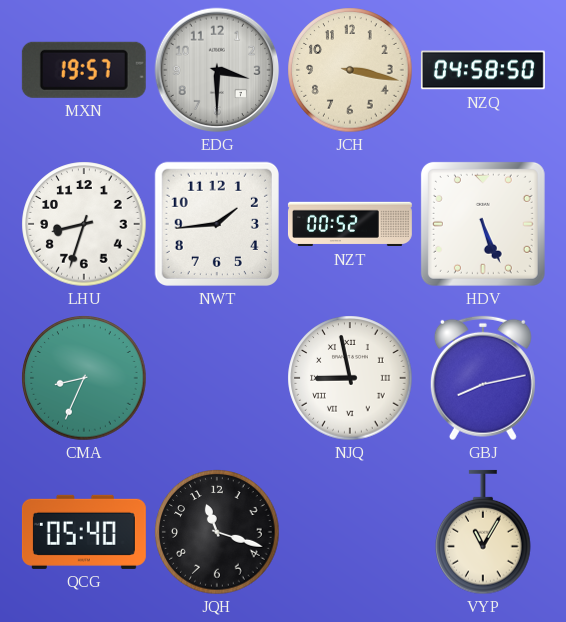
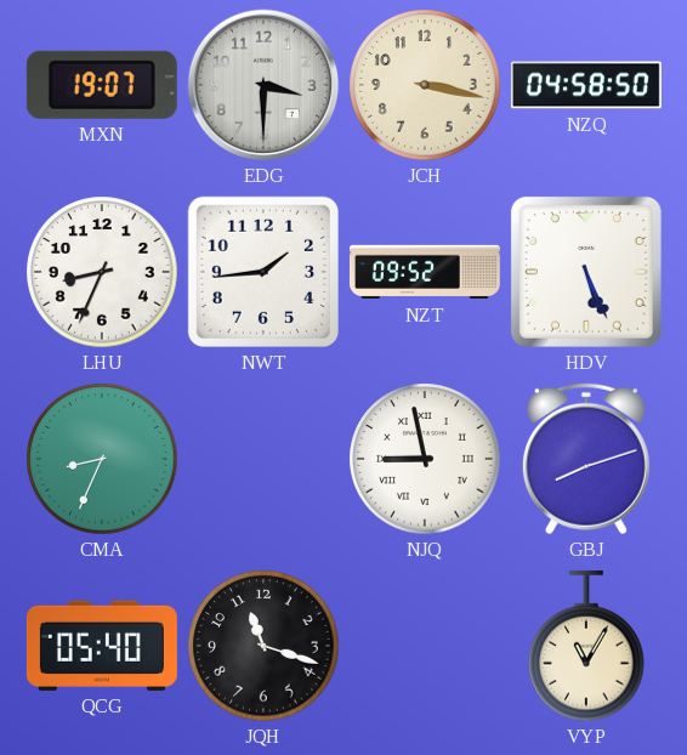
MXN: 19:57 -> 19:07 (102, 85)
LHU: 8:33 -> 8:34 (102, 272)
NZT: 00:52 -> 09:52 (425, 272)
GBJ: 8:13 -> 8:12 (586, 459)
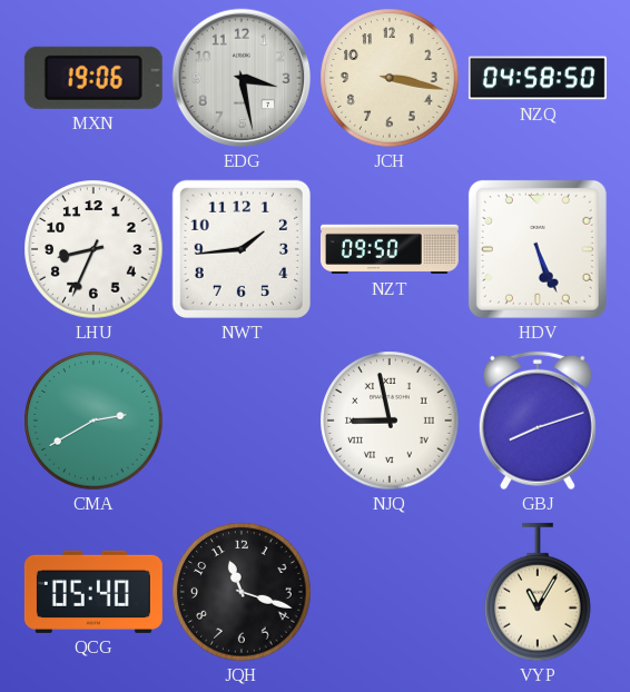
MXN: 19:07 -> 19:06 (93, 78)
EDG: 3:30 -> 3:28 (242, 78)
NZT: 09:52 -> 09:50 (390, 249)
CMA: 8:34 -> 2:40 (93, 421)
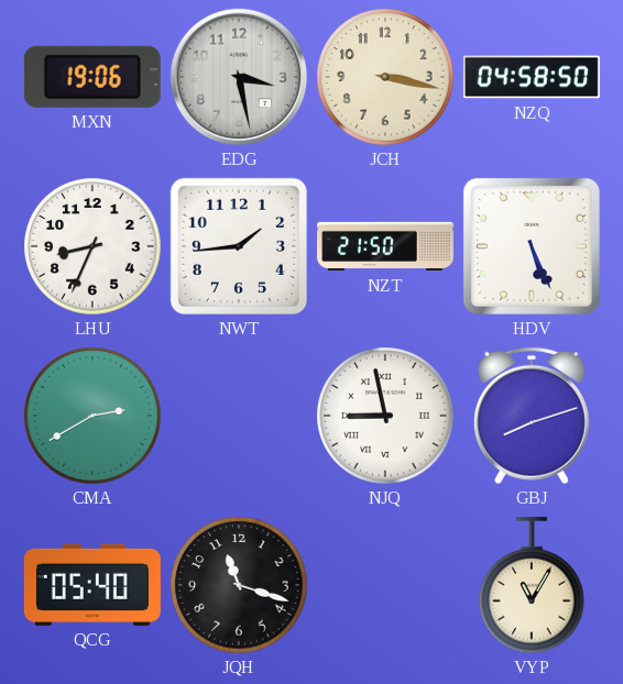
NZT: 09:50 -> 21:50 (385, 246)
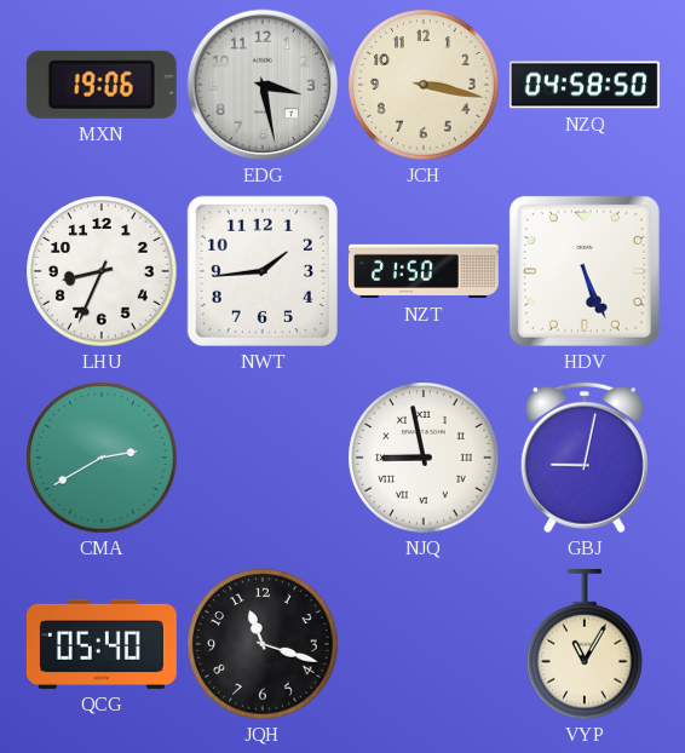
GBJ: 8:12 -> 9:02 (585, 458)
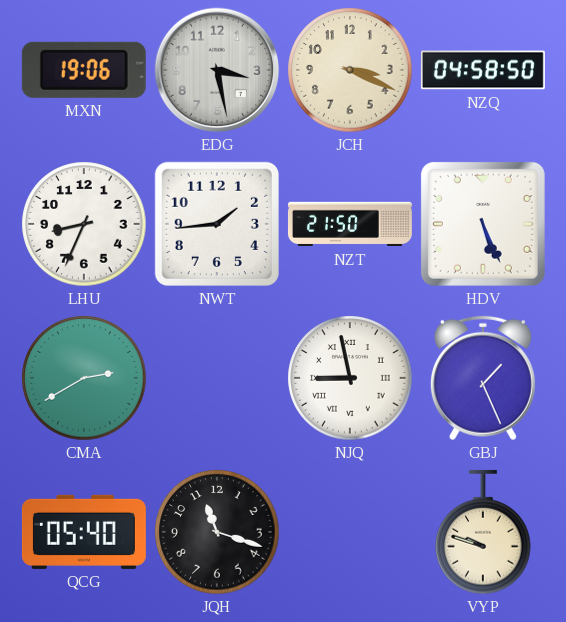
JCH: 3:17 -> 3:19 (350, 70)
GBJ: 9:02 -> 1:26 (483, 378)
VYP: 11:05 -> 9:48 (483, 532)
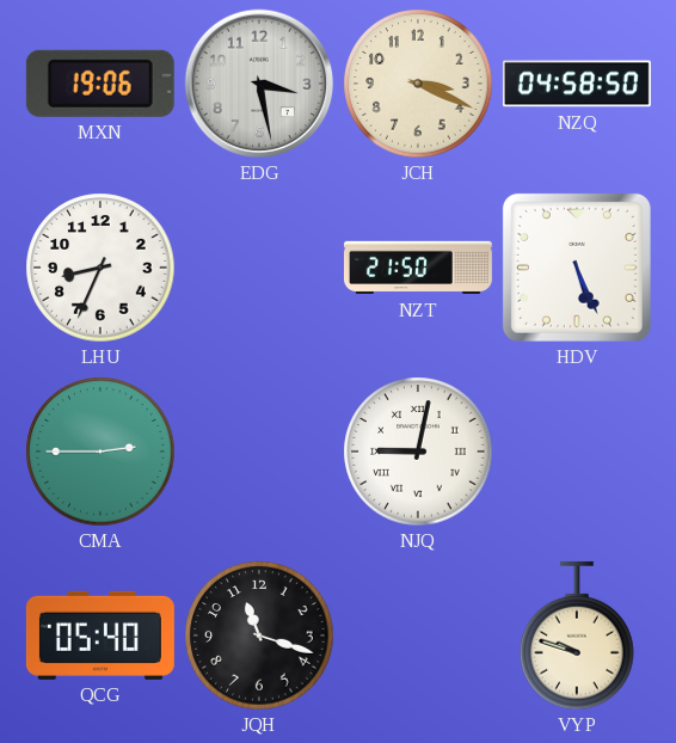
NWT: 1:44 -> none (217, 224)
CMA: 2:40 -> 2:45 (100, 452)
NJQ: 8:58 -> 9:02 (418, 452)
GBJ: 1:26 -> none (483, 378)
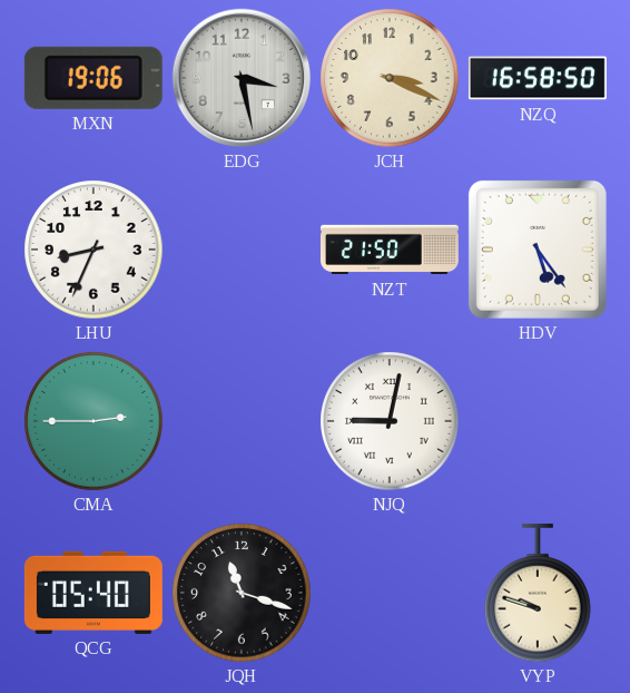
NZQ: 04:58 -> 16:58 (538, 78)
HDV: 5:26 -> 5:24 (538, 250)
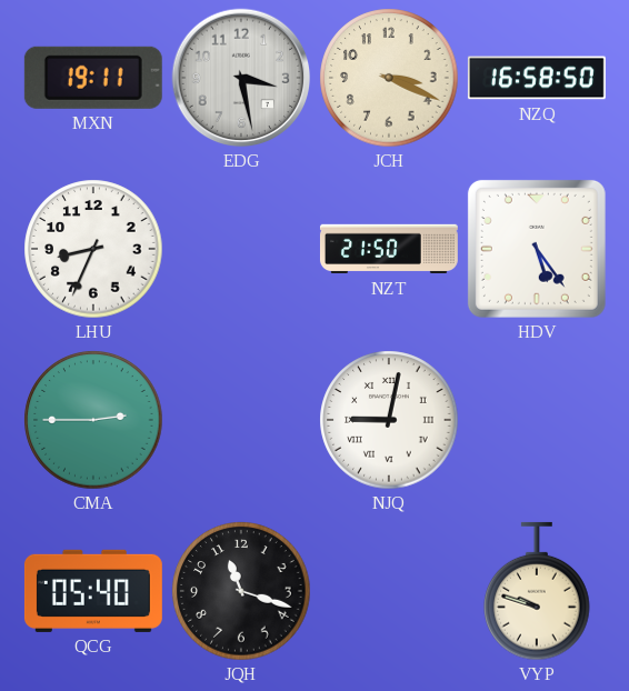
MXN: 19:06 -> 19:11 (93, 78)
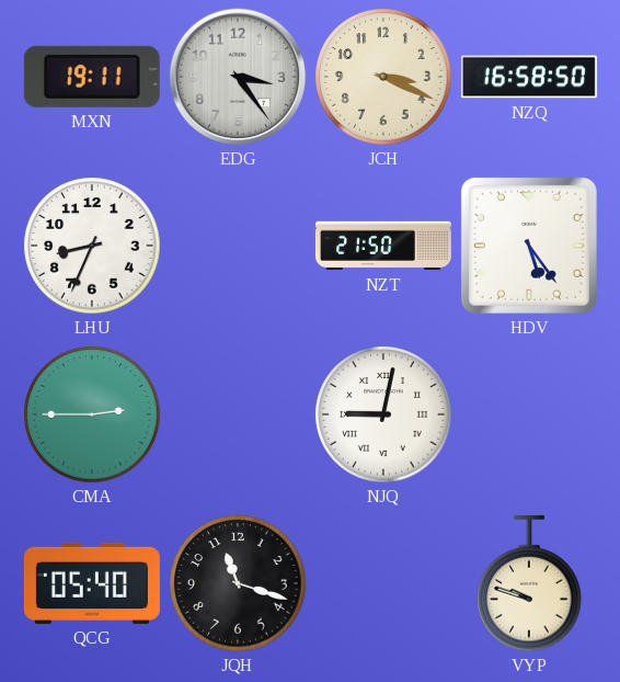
EDG: 3:28 -> 3:24 (238, 77)
